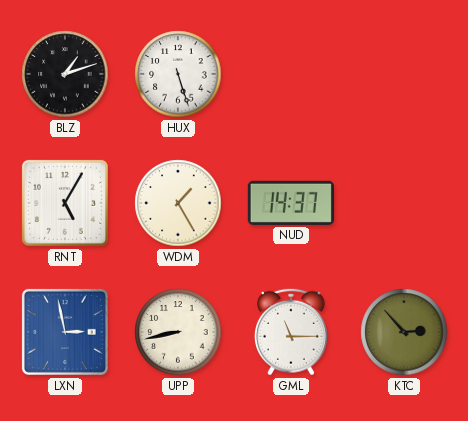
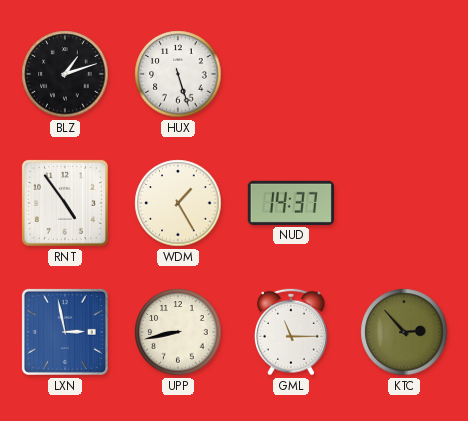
RNT: 5:05 -> 4:54 (65, 203)
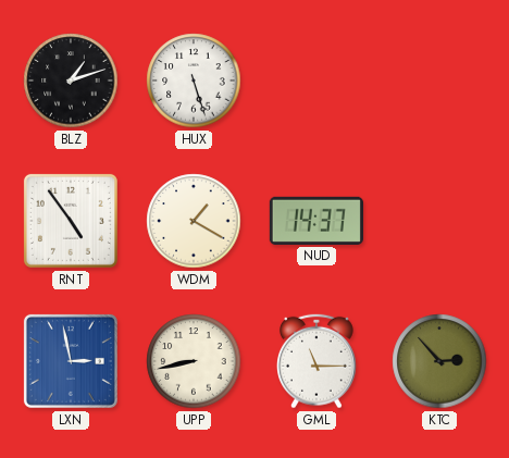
WDM: 1:25 -> 1:20 (194, 221)
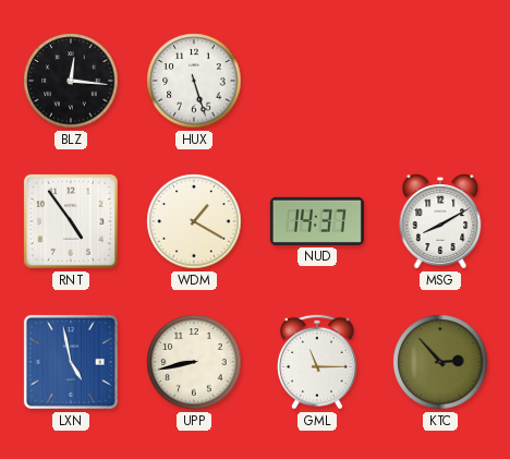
BLZ: 1:12 -> 12:16 (71, 81)
MSG: none -> 8:10 (440, 221)
LXN: 2:58 -> 4:58 (71, 362)
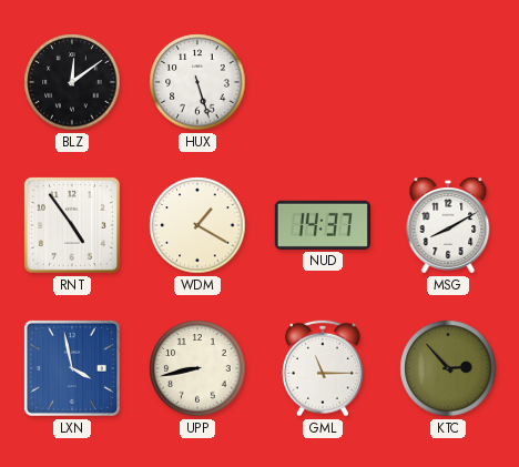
BLZ: 12:16 -> 12:09 (72, 82)
LXN: 4:58 -> 3:58 (72, 368)
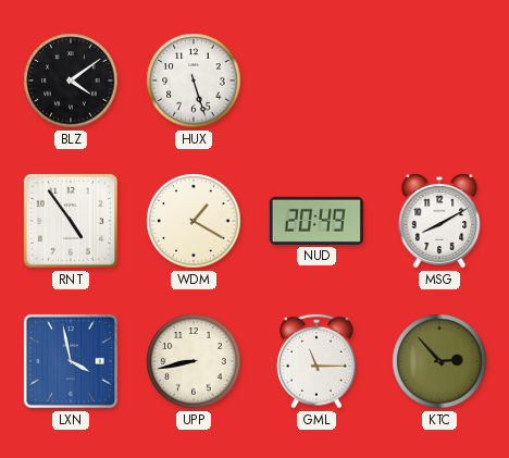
BLZ: 12:09 -> 4:09 (71, 81)
NUD: 14:37 -> 20:49 (316, 221)
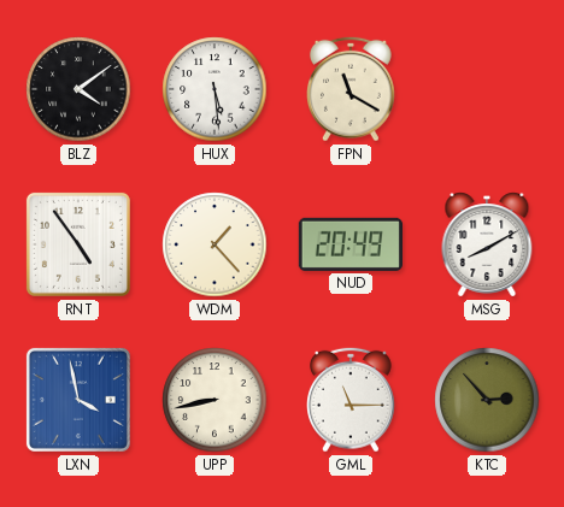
HUX: 5:27 -> 5:29 (215, 89)
FPN: none -> 11:20 (352, 89)
WDM: 1:20 -> 1:23 (215, 244)
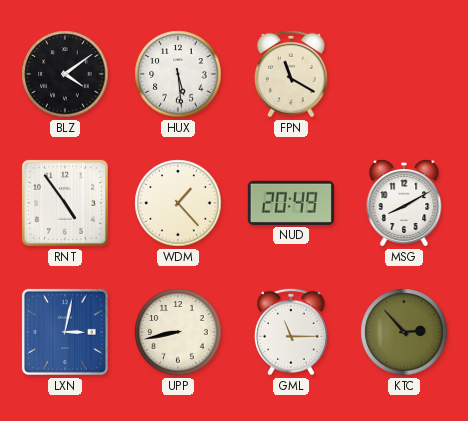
LXN: 3:58 -> 3:02 (65, 332)
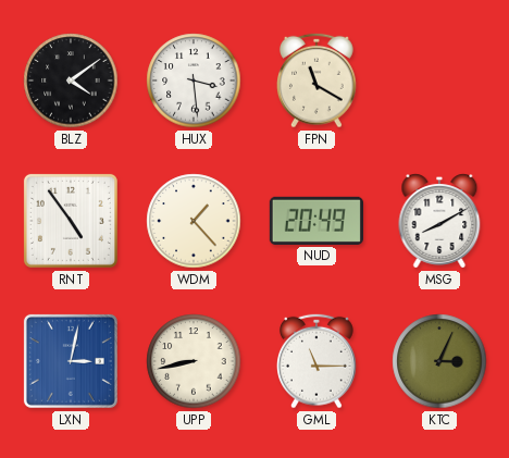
HUX: 5:29 -> 3:29 (194, 81)
KTC: 2:53 -> 3:04 (439, 361)
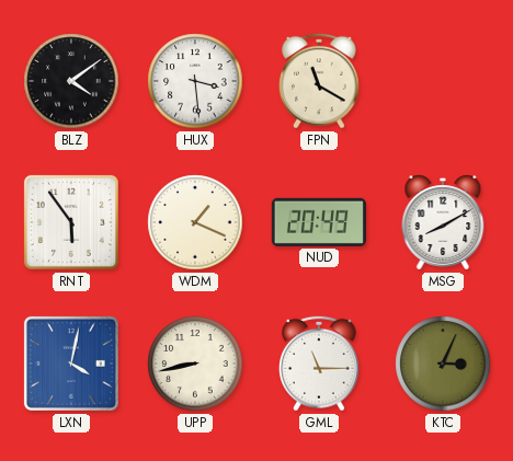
RNT: 4:54 -> 5:54 (71, 222)
WDM: 1:23 -> 1:19 (195, 222)
LXN: 3:02 -> 4:02 (71, 364)
